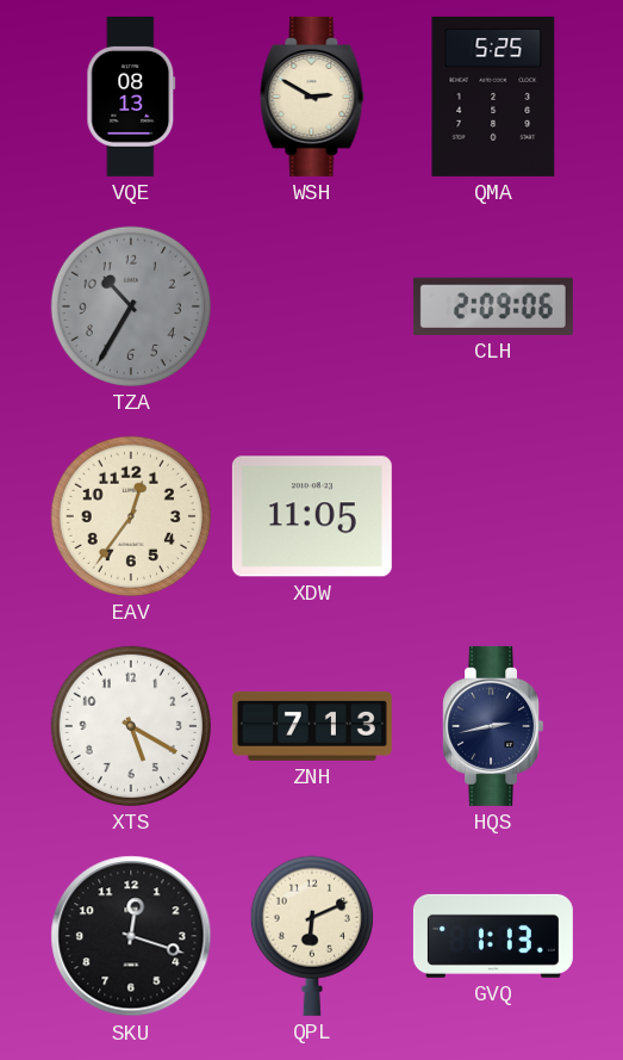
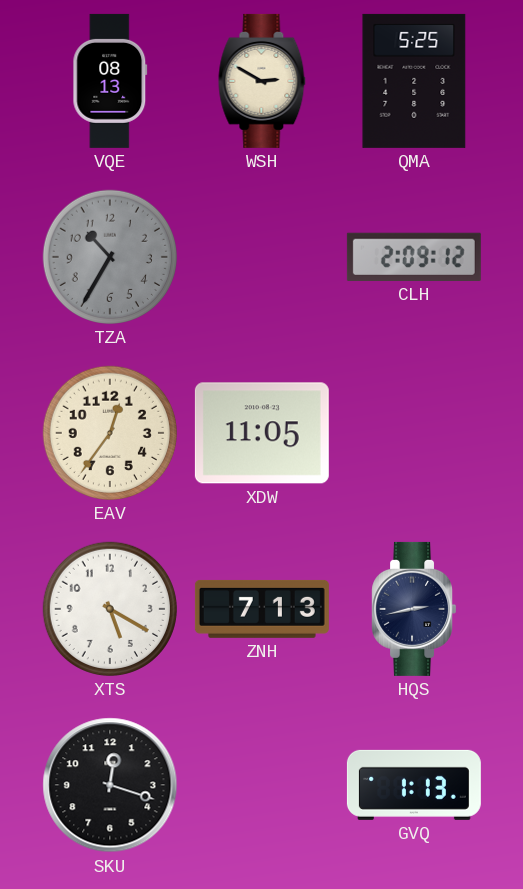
CLH: 2:09:06 -> 2:09:12 (414, 257)
QPL: 6:11 -> none (312, 936)
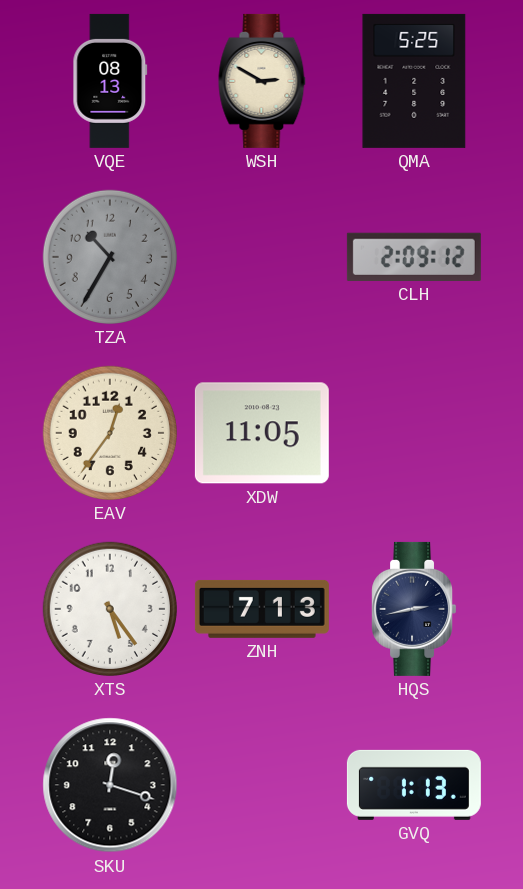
XTS: 5:20 -> 5:24 (110, 609)
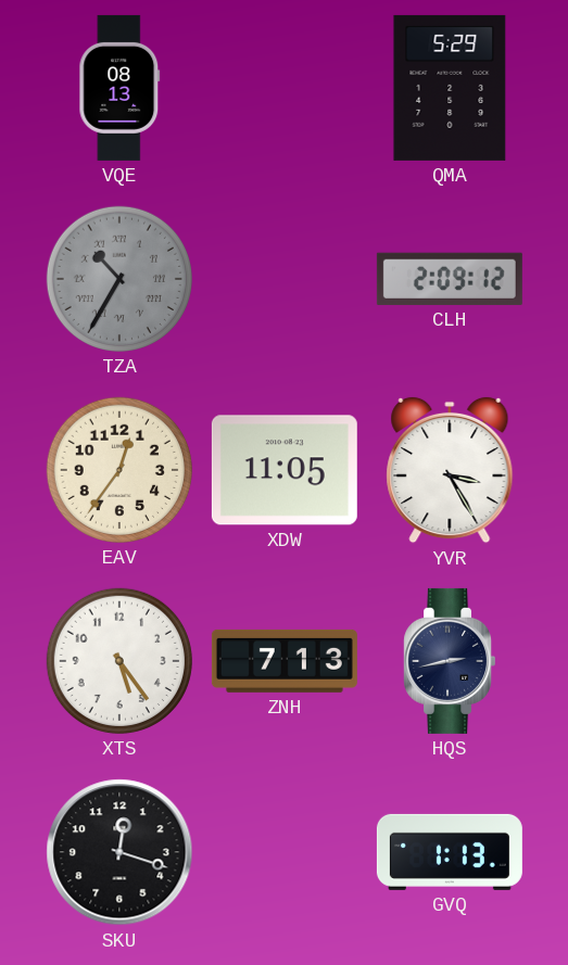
WSH: 2:50 -> none (262, 81)
QMA: 5:25 -> 5:29 (450, 88)
TZA numerals: Arabic -> Roman (119, 279)
YVR: none -> 3:25 (450, 470)
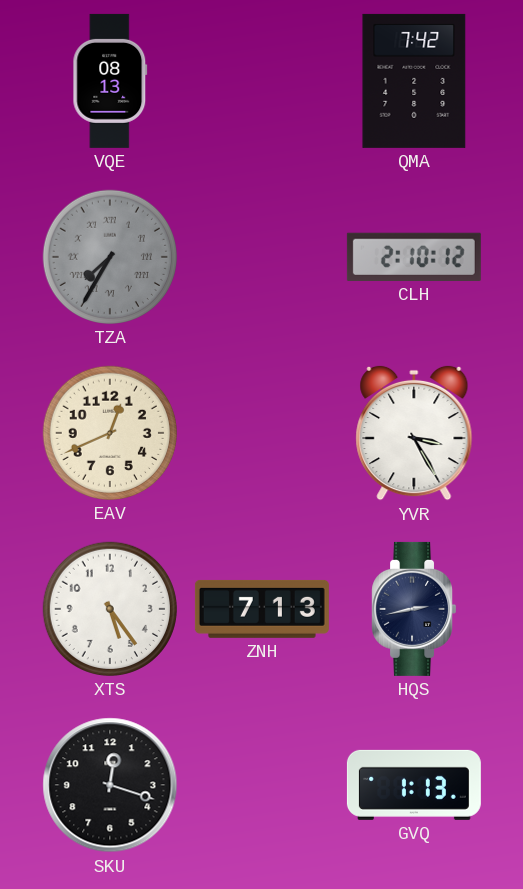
QMA: 5:29 -> 7:42 (414, 81)
TZA: 10:35 -> 7:35 (110, 257)
CLH: 2:09 -> 2:10 (414, 257)
EAV: 12:36 -> 12:41 (110, 433)
XDW: 11:05 -> none (285, 470)
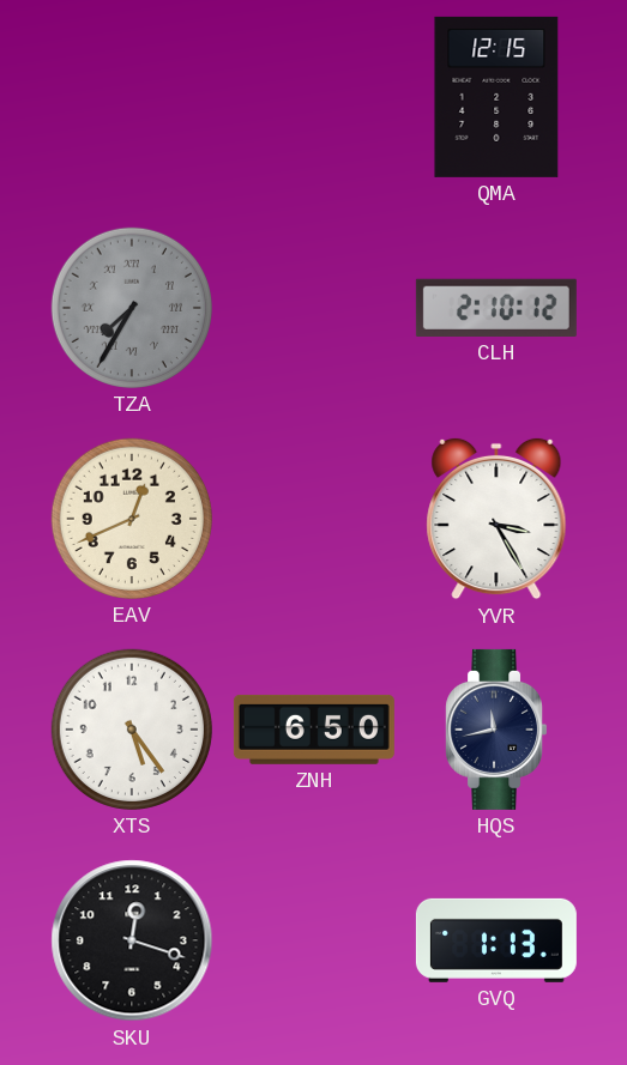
VQE: 08:13 -> none (110, 81)
QMA: 7:42 -> 12:15 (496, 97)
ZNH: 7:13 -> 6:50 (314, 730)
HQS: 2:43 -> 11:43 (495, 730)
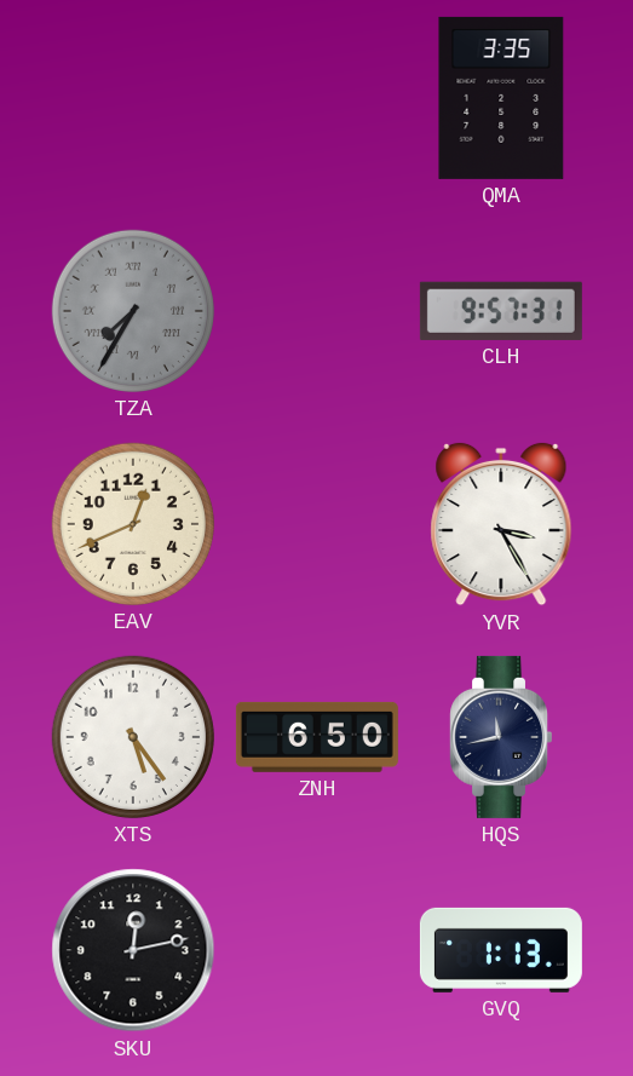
QMA: 12:15 -> 3:35 (501, 98)
CLH: 2:10 -> 9:57 (501, 311)
SKU: 12:18 -> 12:13 (133, 950)
